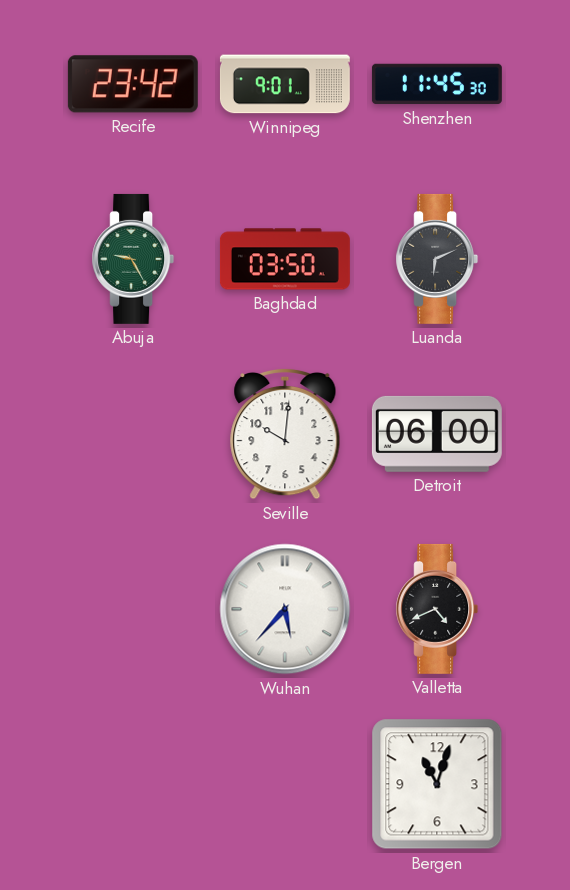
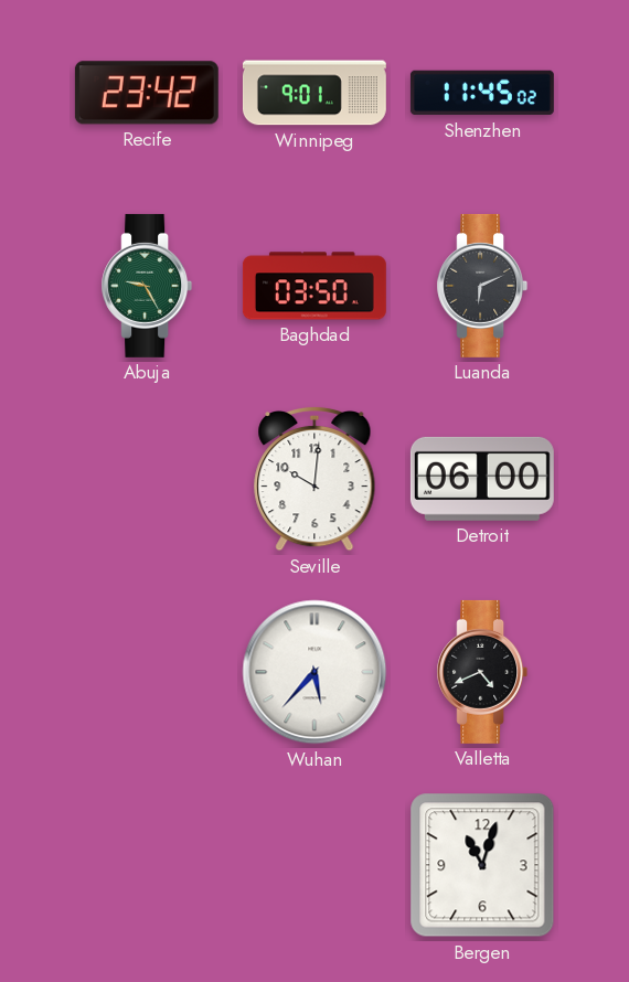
Shenzhen: 11:45:30 -> 11:45:02 (482, 93)
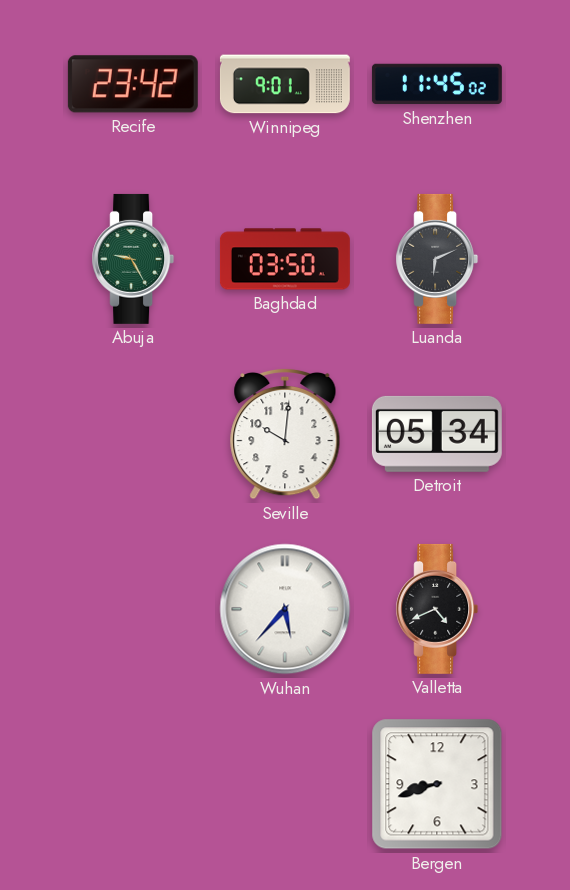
Detroit: 06:00 -> 05:34 (437, 434)
Bergen: 11:03 -> 8:42 (437, 784)
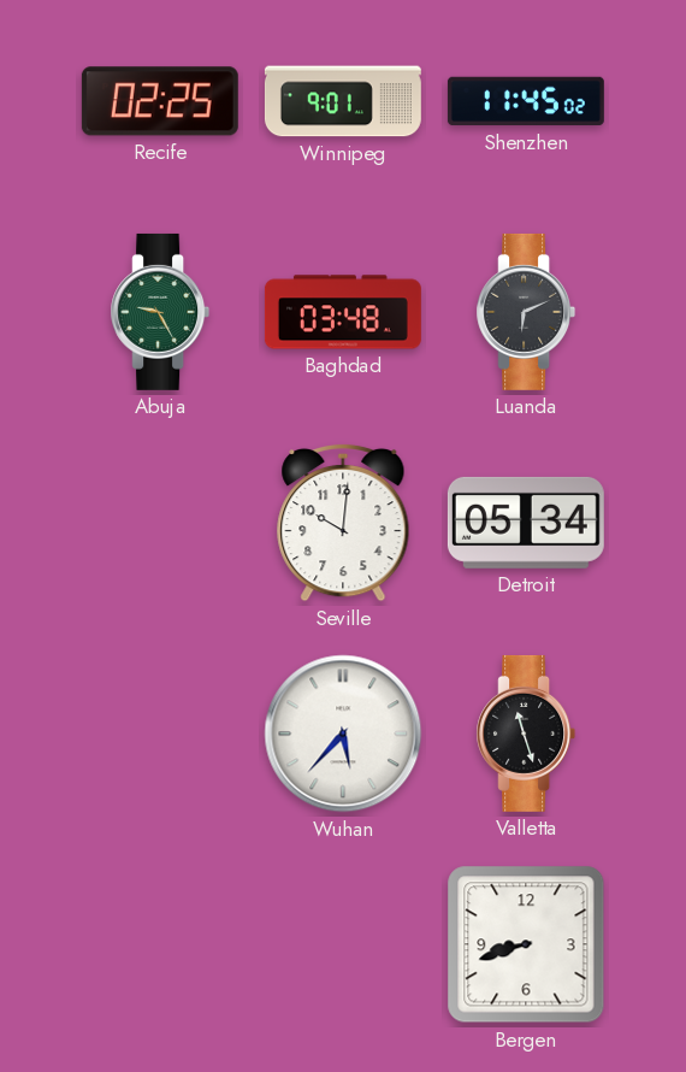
Recife: 23:42 -> 02:25 (160, 101)
Baghdad: 03:50 -> 03:48 (343, 312)
Valletta: 4:41 -> 11:27 (526, 734)
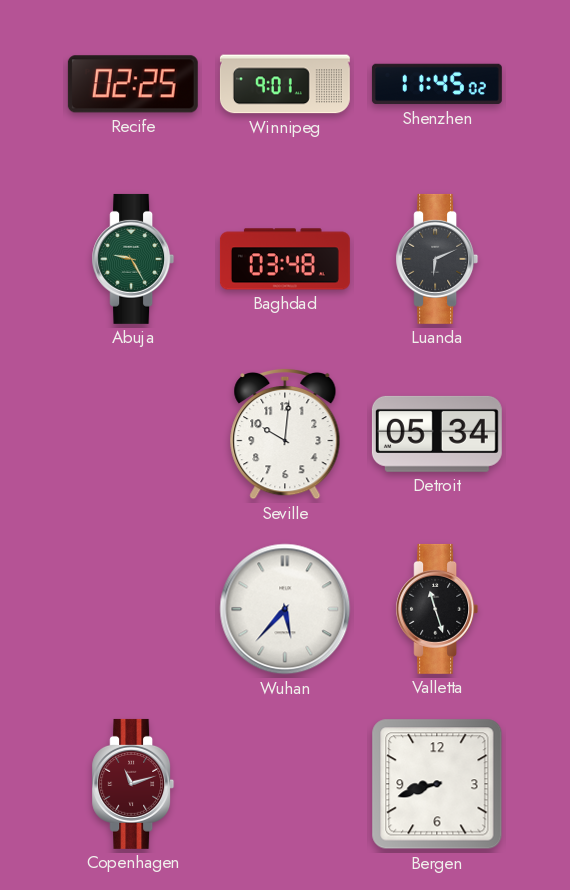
Copenhagen: none -> 11:12 (133, 784)
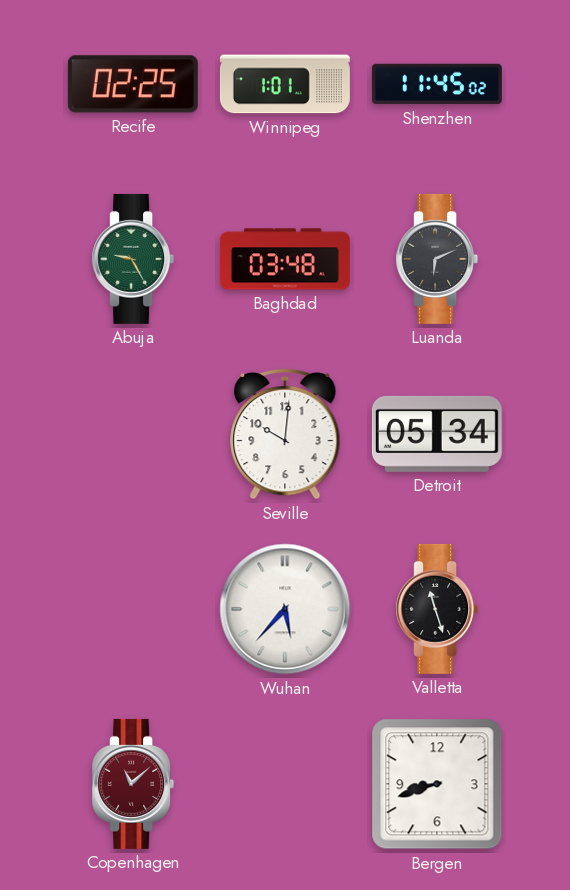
Winnipeg: 9:01 -> 1:01 (285, 84)
Copenhagen: 11:12 -> 11:08 (133, 784)
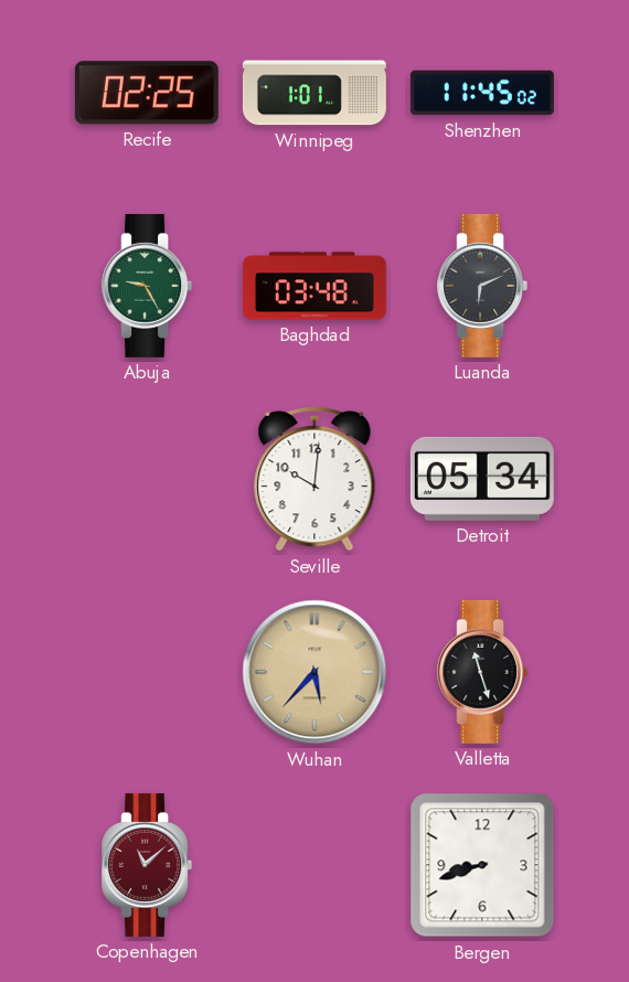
Wuhan dial: white -> champagne (314, 672)
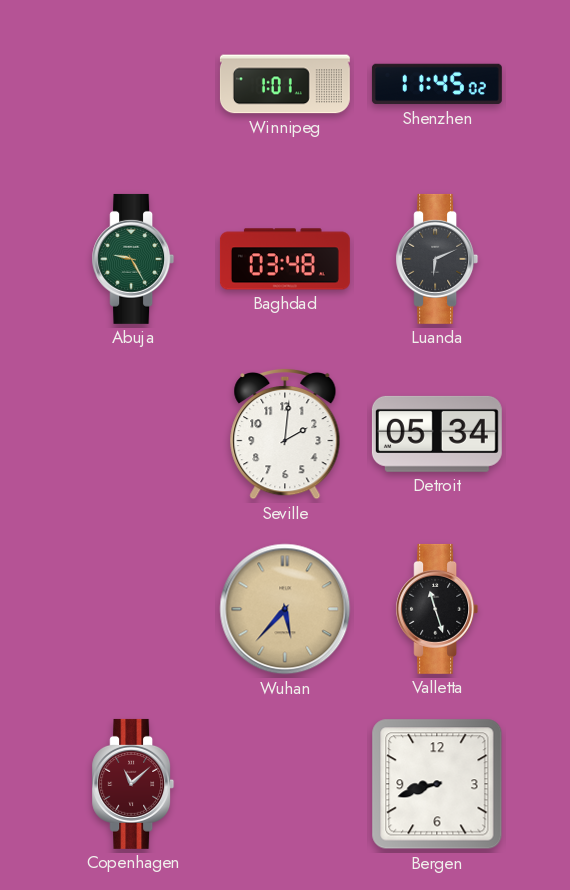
Recife: 02:25 -> none (147, 93)
Seville: 10:01 -> 2:01 (285, 434)
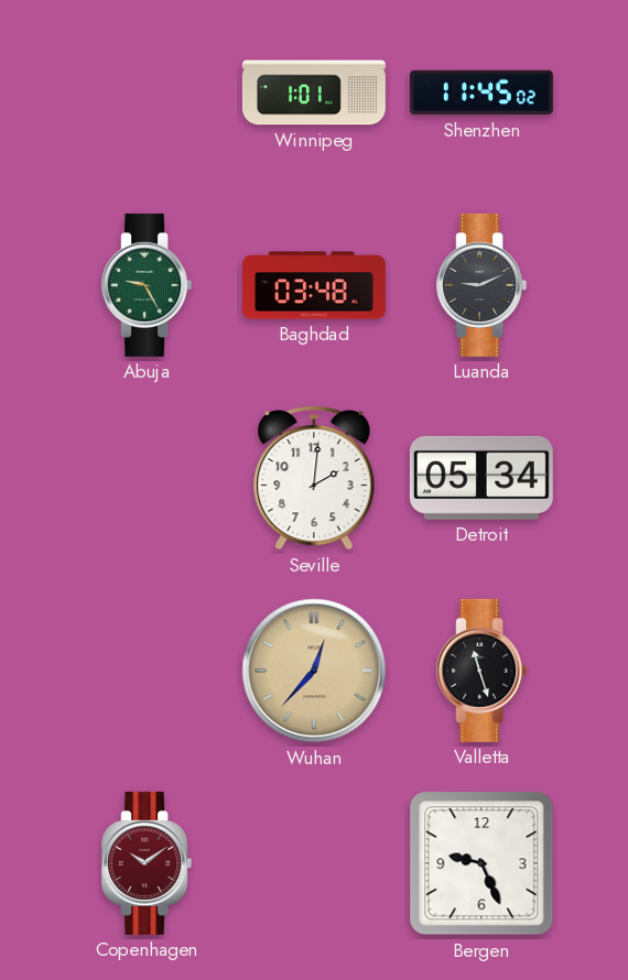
Luanda: 6:11 -> 9:11 (481, 285)
Wuhan: 5:37 -> 12:37 (314, 671)
Copenhagen: 11:08 -> 10:09 (147, 863)
Bergen: 8:42 -> 9:26 (481, 863)
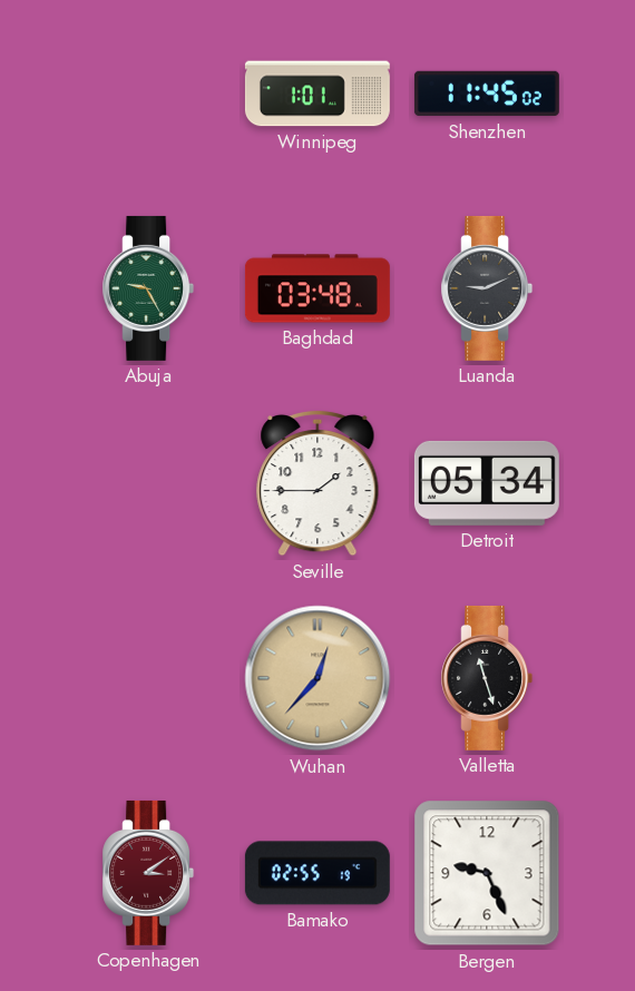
Seville: 2:01 -> 1:45 (317, 483)
Copenhagen: 10:09 -> 3:09 (148, 873)
Bamako: none -> 02:55 (317, 873)
